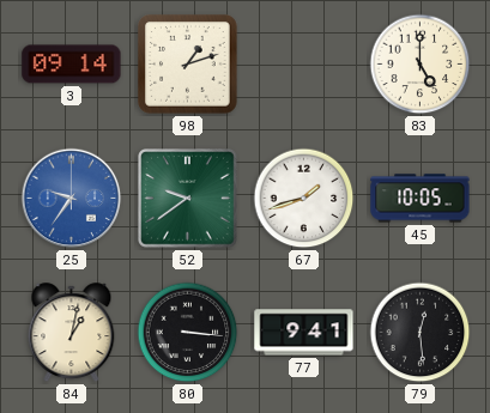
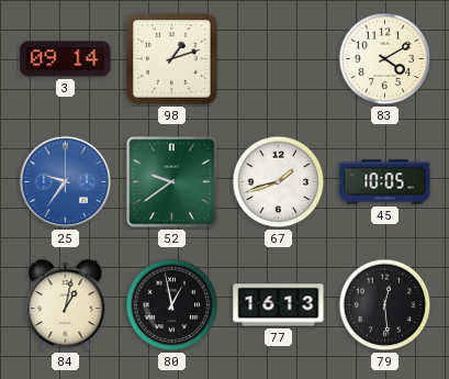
83: 5:00 -> 4:10 (385, 59)
80: 3:16 -> 12:58 (172, 305)
77: 9:41 -> 16:13 (279, 305)
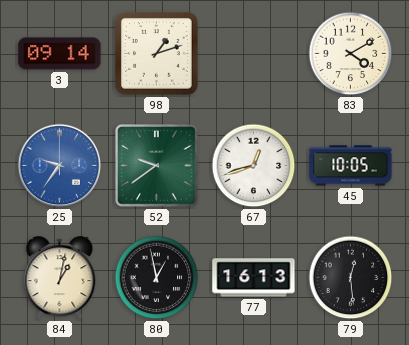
67: 1:42 -> 12:42 (254, 166)
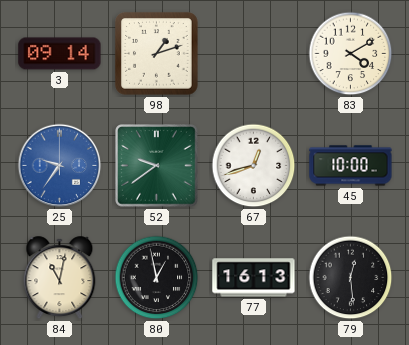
45: 10:05 -> 10:00 (351, 166)
84: 1:02 -> 11:02 (60, 278)
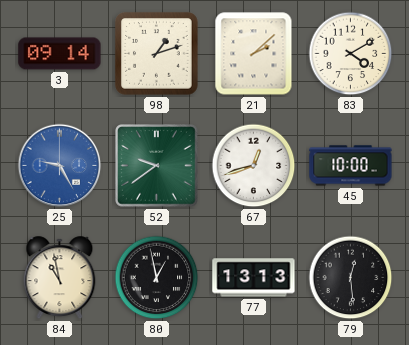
21: none -> 2:08 (254, 54)
25: 9:36 -> 9:25 (60, 166)
84: 11:02 -> 10:58 (60, 278)
77: 16:13 -> 13:13 (254, 278)
